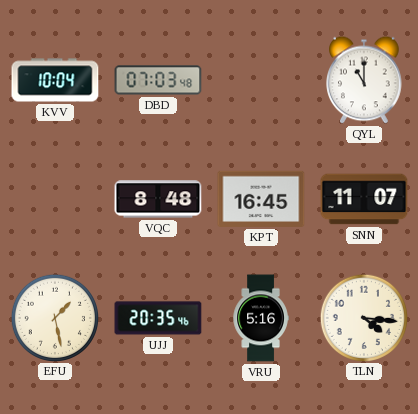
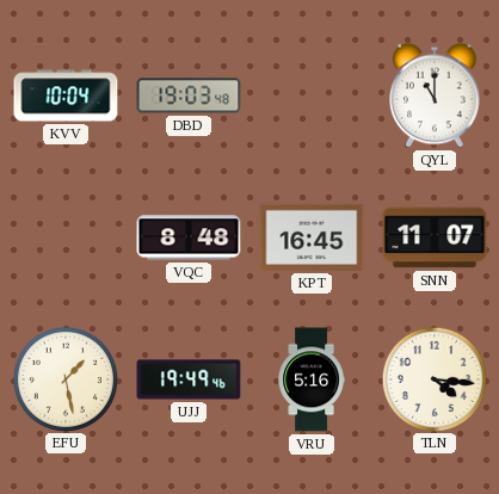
DBD: 07:03 -> 19:03 (189, 95)
UJJ: 20:35 -> 19:49 (189, 379)
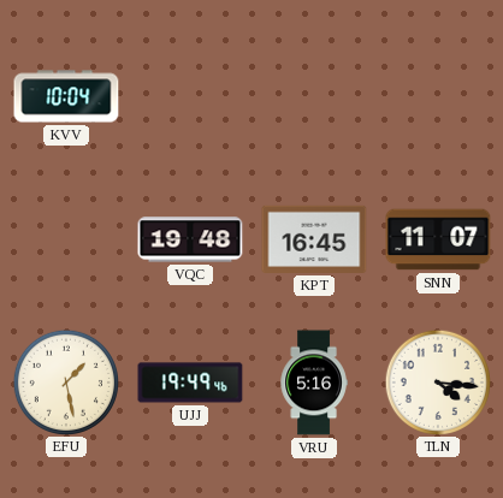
DBD: 19:03 -> none (189, 95)
QYL: 11:00 -> none (436, 95)
VQC: 8:48 -> 19:48 (190, 239)
